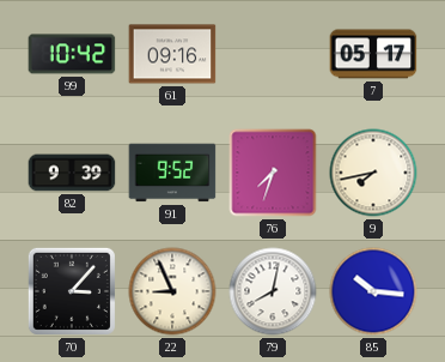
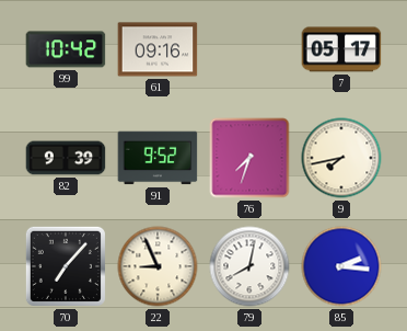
70: 3:07 -> 7:07 (66, 266)
85: 10:16 -> 2:16 (341, 266)
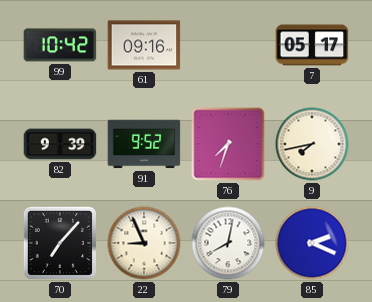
85: 2:16 -> 2:19 (312, 243)
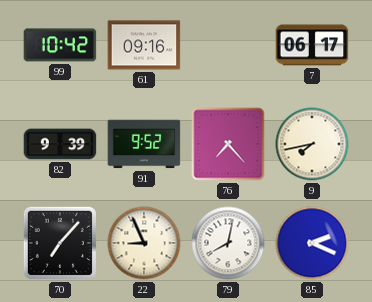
7: 05:17 -> 06:17 (312, 45)
76: 7:33 -> 7:23 (228, 144)
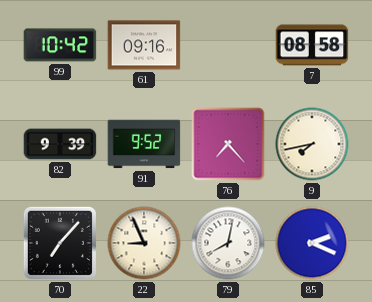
7: 06:17 -> 08:58 (312, 45)
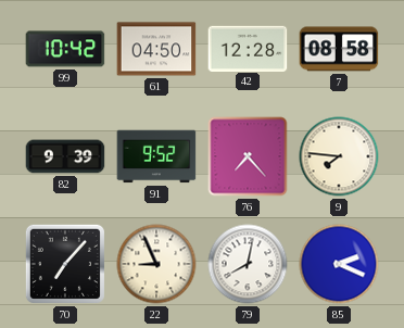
61: 09:16 -> 04:50 (156, 49)
42: none -> 12:28 (248, 48)
9: 7:43 -> 7:46 (339, 156)
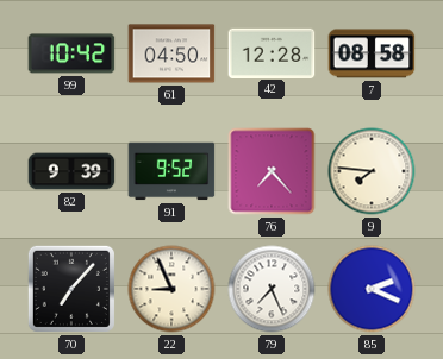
79: 8:02 -> 7:26 (272, 289)
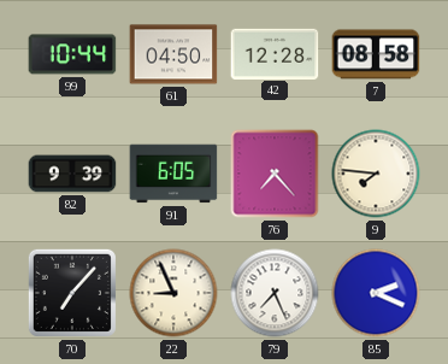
99: 10:42 -> 10:44 (72, 54)
91: 9:52 -> 6:05 (173, 174)
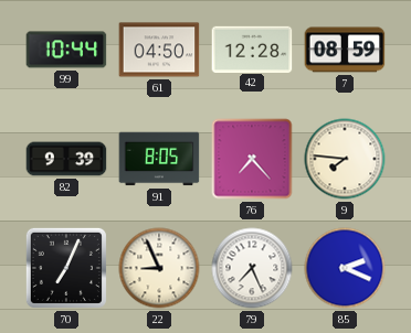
7: 08:58 -> 08:59 (345, 50)
91: 6:05 -> 8:05 (159, 159)
70: 7:07 -> 7:04 (66, 268)
